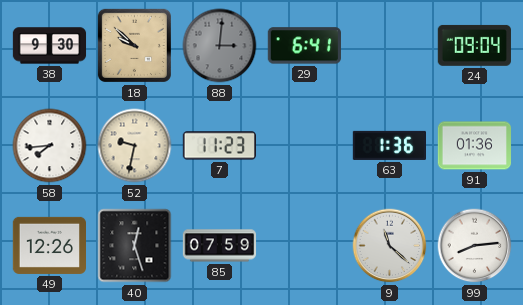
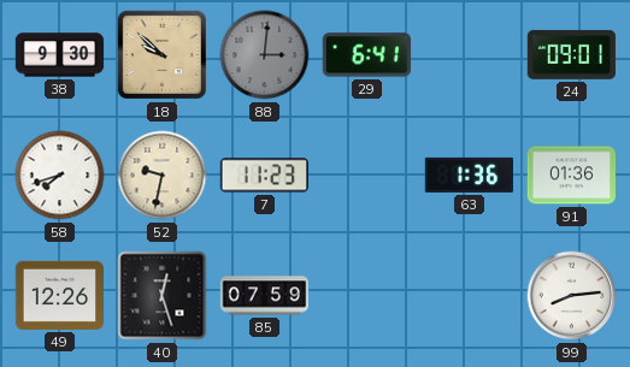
24: 09:04 -> 09:01 (571, 54)
58: 7:44 -> 7:42 (60, 176)
9: 11:22 -> none (390, 246)
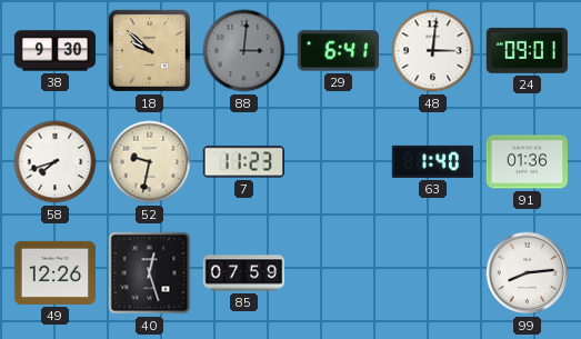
48: none -> 3:01 (433, 51)
63: 1:36 -> 1:40 (432, 161)
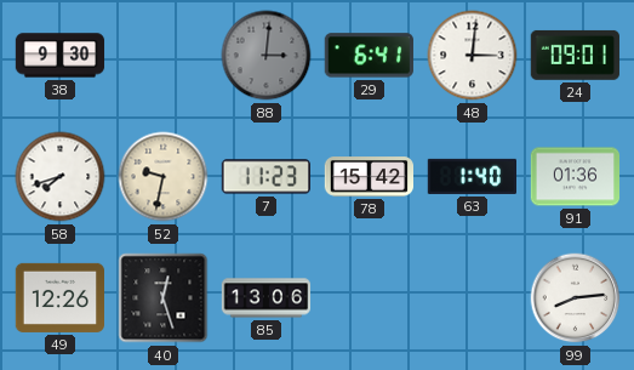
18: 9:52 -> none (149, 50)
78: none -> 15:42 (369, 177)
85: 07:59 -> 13:06 (267, 298)
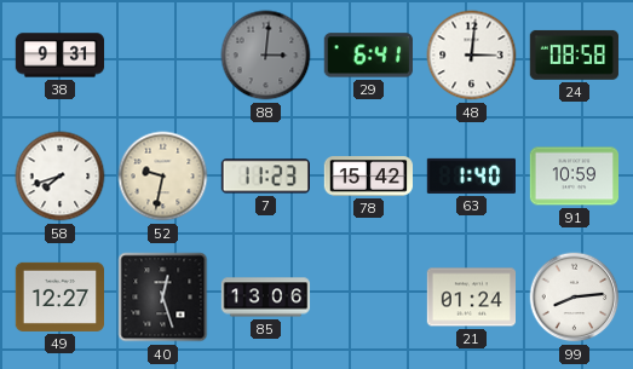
38: 9:30 -> 9:31 (61, 56)
24: 09:01 -> 08:58 (574, 54)
91: 01:36 -> 10:59 (575, 177)
49: 12:26 -> 12:27 (59, 296)
21: none -> 01:24 (472, 298)
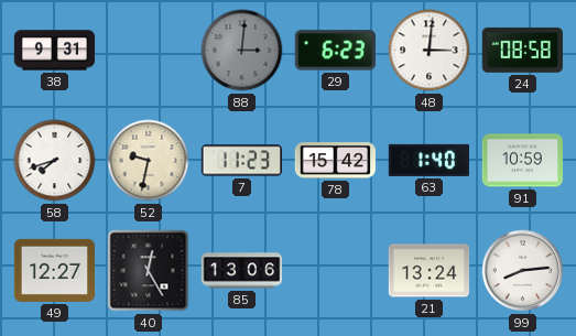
29: 6:41 -> 6:23 (335, 51)
40: 12:27 -> 12:25 (149, 271)
21: 01:24 -> 13:24 (430, 271)
